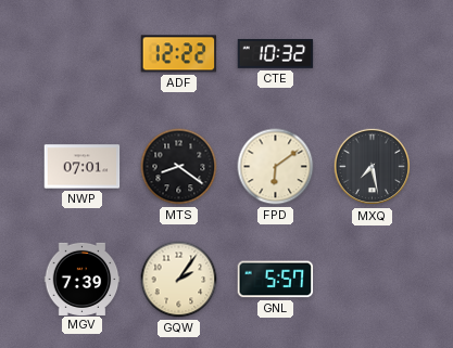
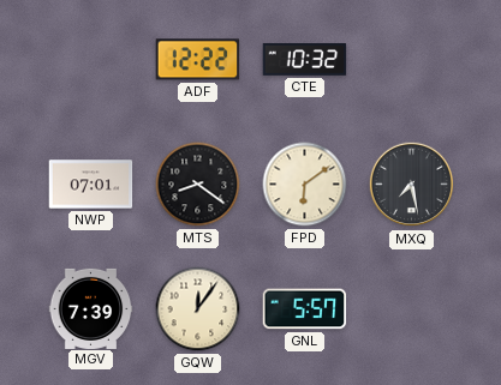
GQW: 2:06 -> 12:06 (198, 309)
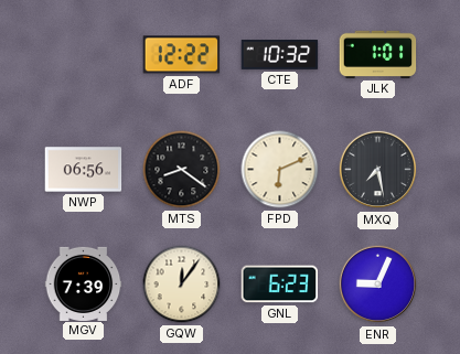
JLK: none -> 1:01 (378, 54)
NWP: 07:01 -> 06:56 (84, 170)
FPD: 6:09 -> 6:11 (280, 170)
GNL: 5:57 -> 6:23 (280, 285)
ENR: none -> 9:04 (378, 285)
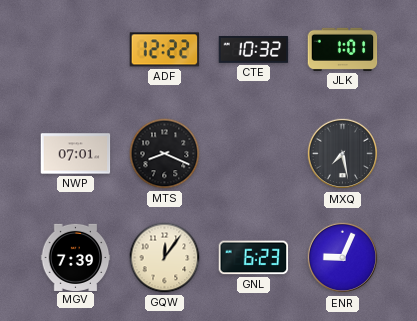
NWP: 06:56 -> 07:01 (76, 154)
MTS: 8:21 -> 8:19 (165, 154)
FPD: 6:11 -> none (280, 170)
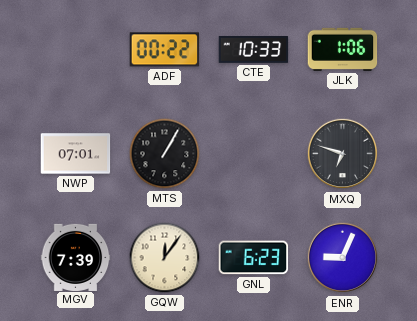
ADF: 12:22 -> 00:22 (165, 50)
CTE: 10:32 -> 10:33 (254, 50)
JLK: 1:01 -> 1:06 (343, 49)
MTS: 8:19 -> 1:05 (165, 154)
MXQ: 7:28 -> 6:48 (343, 154)
